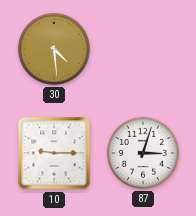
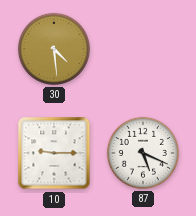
87: 3:03 -> 5:19 (143, 153)
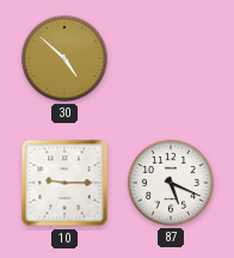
30: 4:29 -> 4:52 (64, 59)
